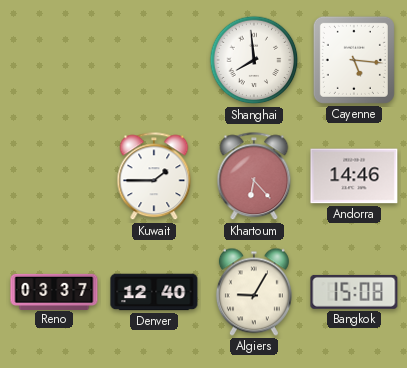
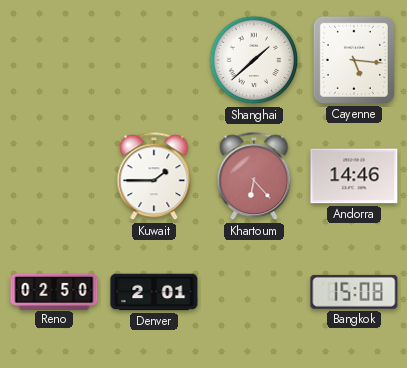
Shanghai: 7:59 -> 1:38 (254, 60)
Reno: 03:37 -> 02:50 (54, 291)
Denver: 12:40 -> 2:01 (154, 292)
Algiers: 9:05 -> none (254, 292)
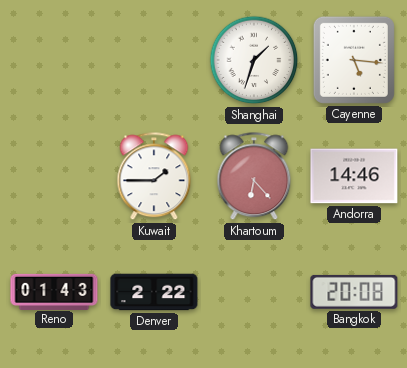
Shanghai: 1:38 -> 1:33 (254, 60)
Reno: 02:50 -> 01:43 (54, 291)
Denver: 2:01 -> 2:22 (154, 292)
Bangkok: 15:08 -> 20:08 (354, 292)
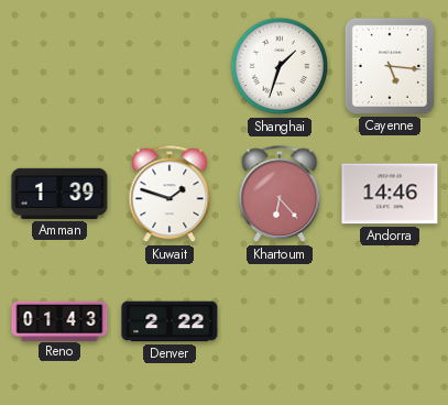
Amman: none -> 1:39 (59, 194)
Kuwait: 1:45 -> 1:48 (170, 195)
Bangkok: 20:08 -> none (354, 292)
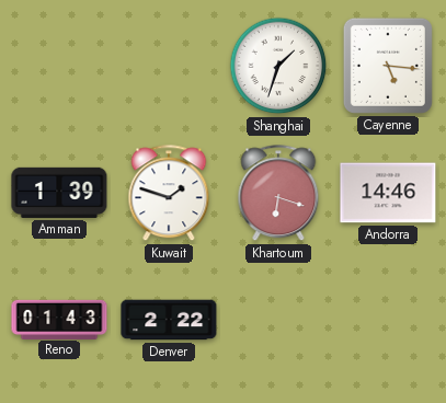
Khartoum: 6:23 -> 6:18 (278, 194)
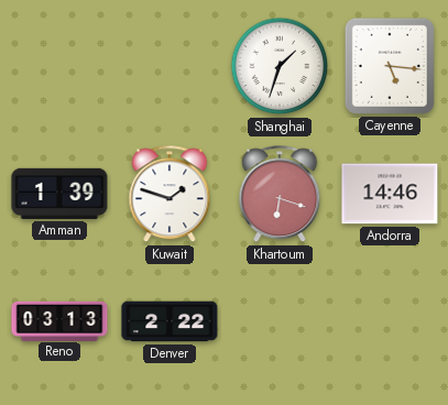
Reno: 01:43 -> 03:13 (59, 320)
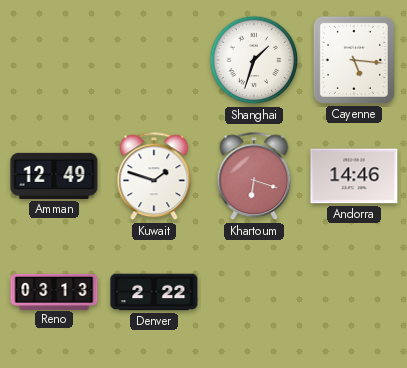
Amman: 1:39 -> 12:49 (54, 176)
